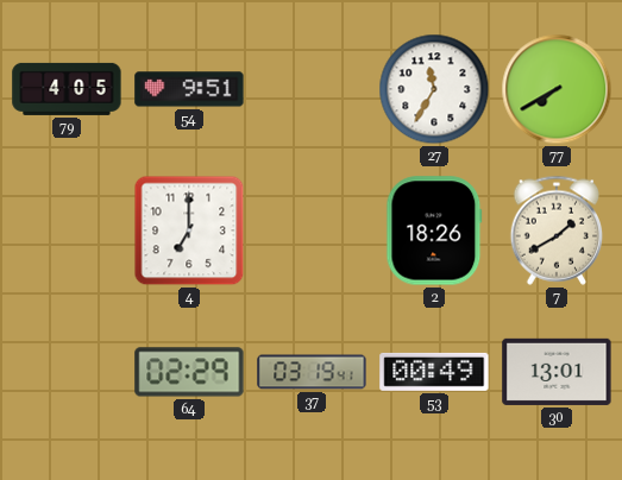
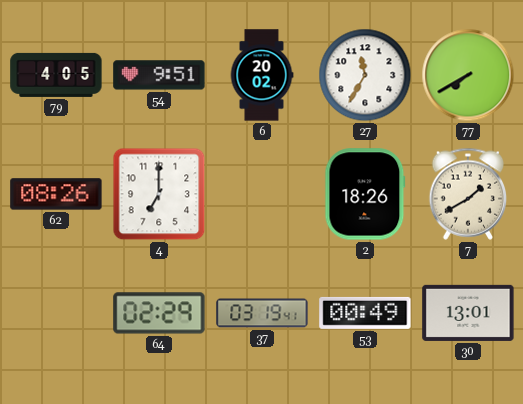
6: none -> 20:02 (262, 75)
62: none -> 08:26 (56, 194)
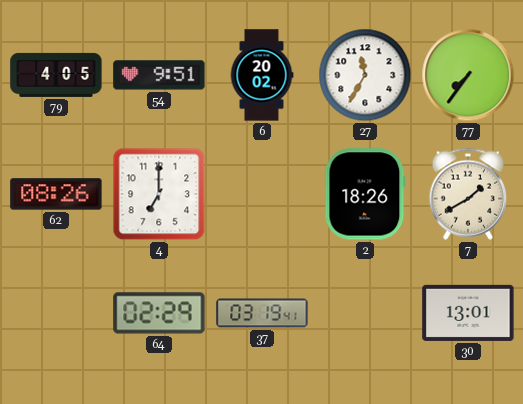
77: 7:40 -> 7:36 (468, 75)
53: 00:49 -> none (365, 313)
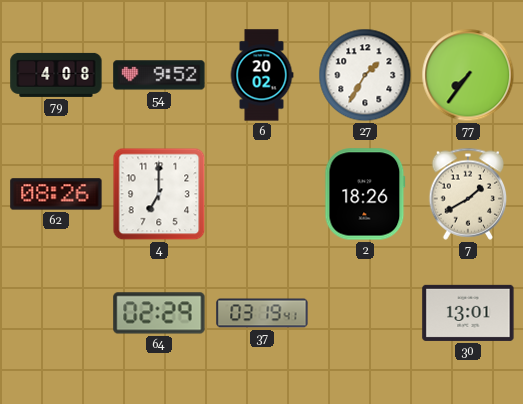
79: 4:05 -> 4:08 (56, 75)
54: 9:51 -> 9:52 (159, 75)
27: 11:35 -> 1:35 (365, 75)
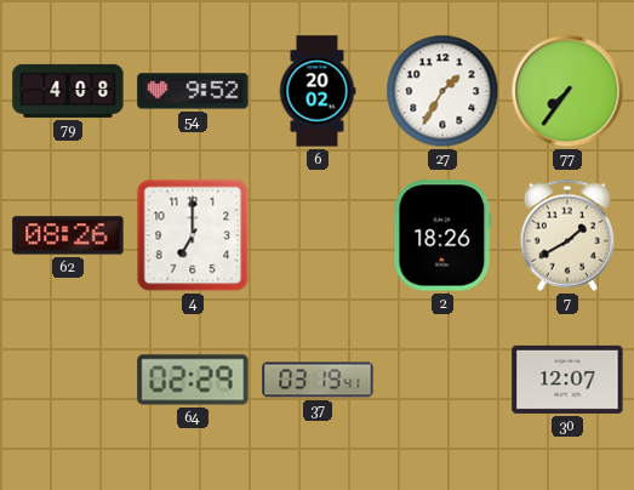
30: 13:01 -> 12:07 (567, 380)
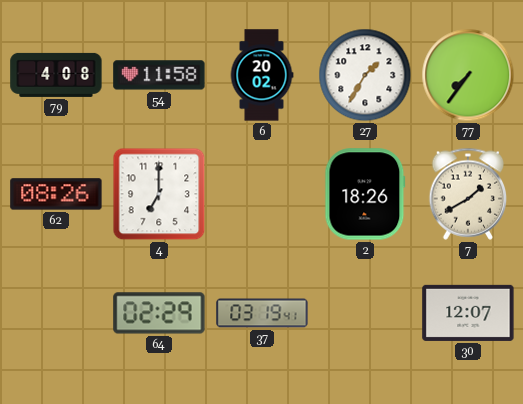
54: 9:52 -> 11:58 (159, 75)
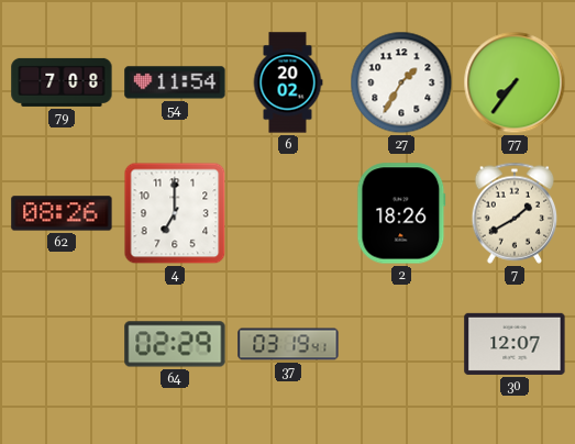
79: 4:08 -> 7:08 (62, 82)
54: 11:58 -> 11:54 (175, 82)
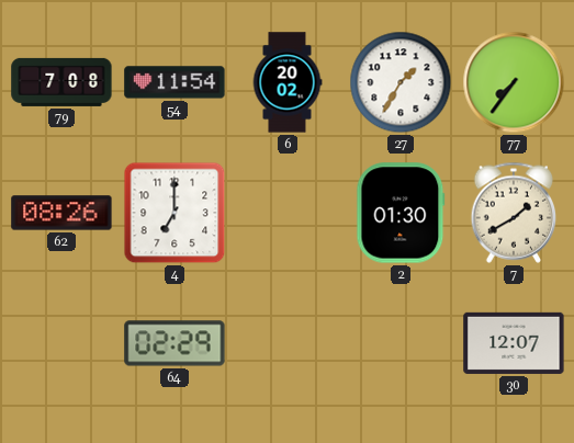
2: 18:26 -> 01:30 (401, 213)
37: 03:19 -> none (288, 344)
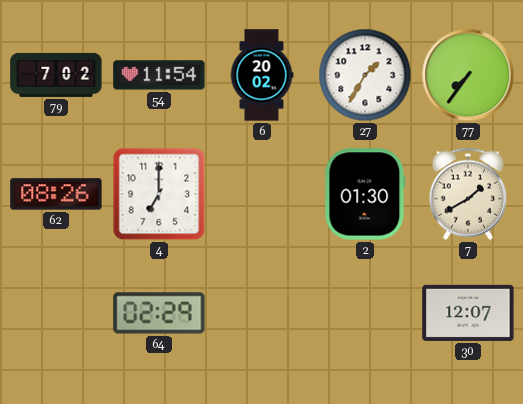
79: 7:08 -> 7:02 (56, 75)
